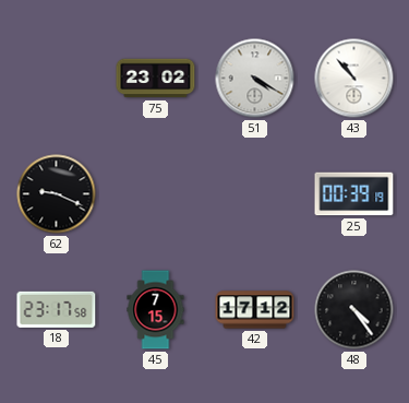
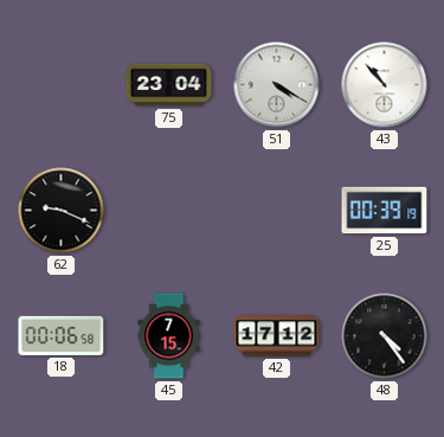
75: 23:02 -> 23:04 (169, 85)
18: 23:17 -> 00:06 (62, 335)
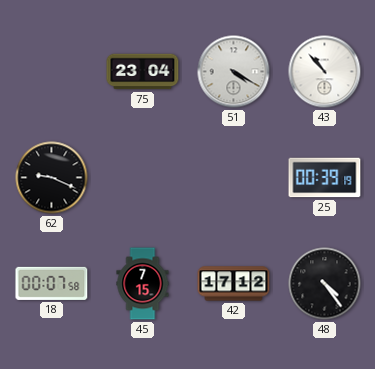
18: 00:06 -> 00:07 (52, 283)
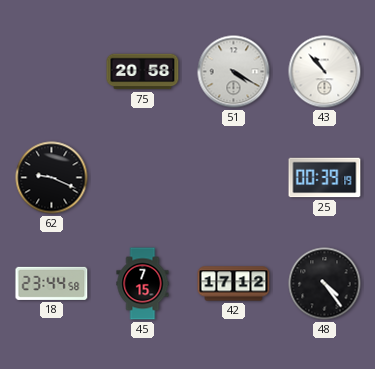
75: 23:04 -> 20:58 (143, 72)
18: 00:07 -> 23:44 (52, 283)
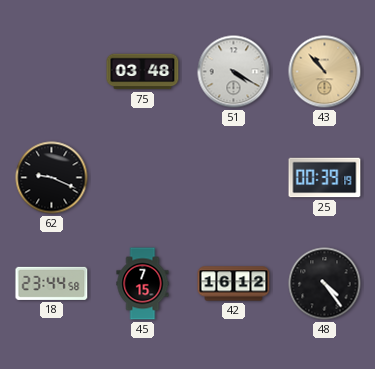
75: 20:58 -> 03:48 (143, 72)
43 dial: white -> champagne (325, 72)
42: 17:12 -> 16:12 (234, 284)
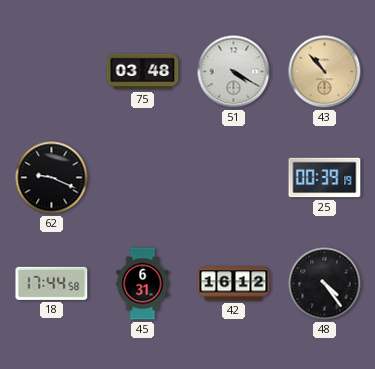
18: 23:44 -> 17:44 (52, 283)
45: 7:15 -> 6:31 (143, 284)
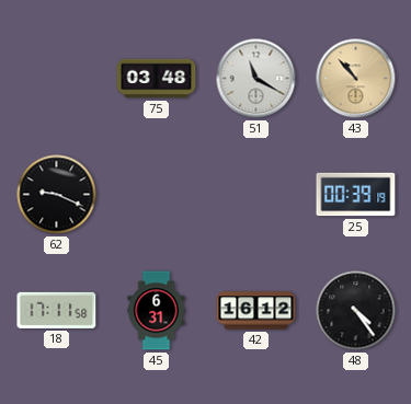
51: 4:20 -> 11:20 (256, 79)
18: 17:44 -> 17:11 (57, 310)
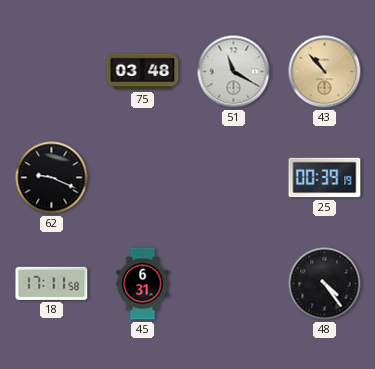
42: 16:12 -> none (256, 311)
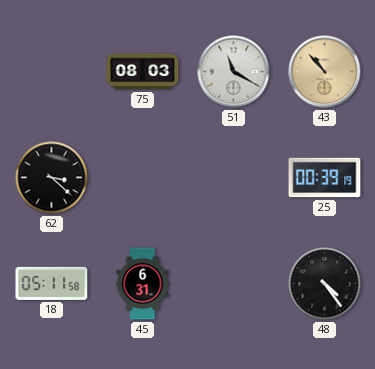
75: 03:48 -> 08:03 (143, 72)
62: 9:19 -> 3:22 (52, 178)
18: 17:11 -> 05:11 (52, 283)
